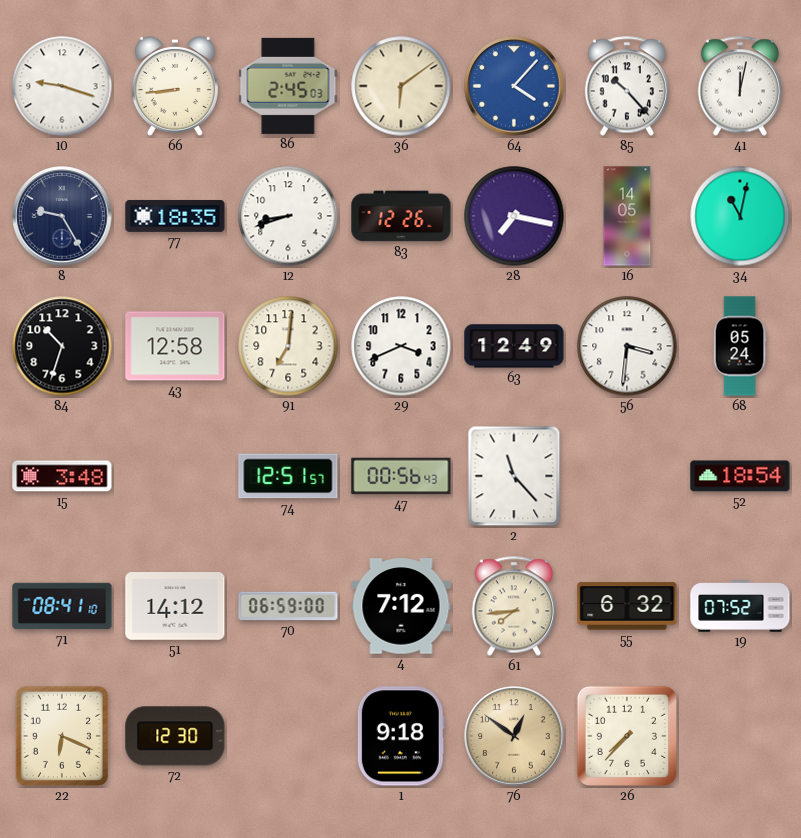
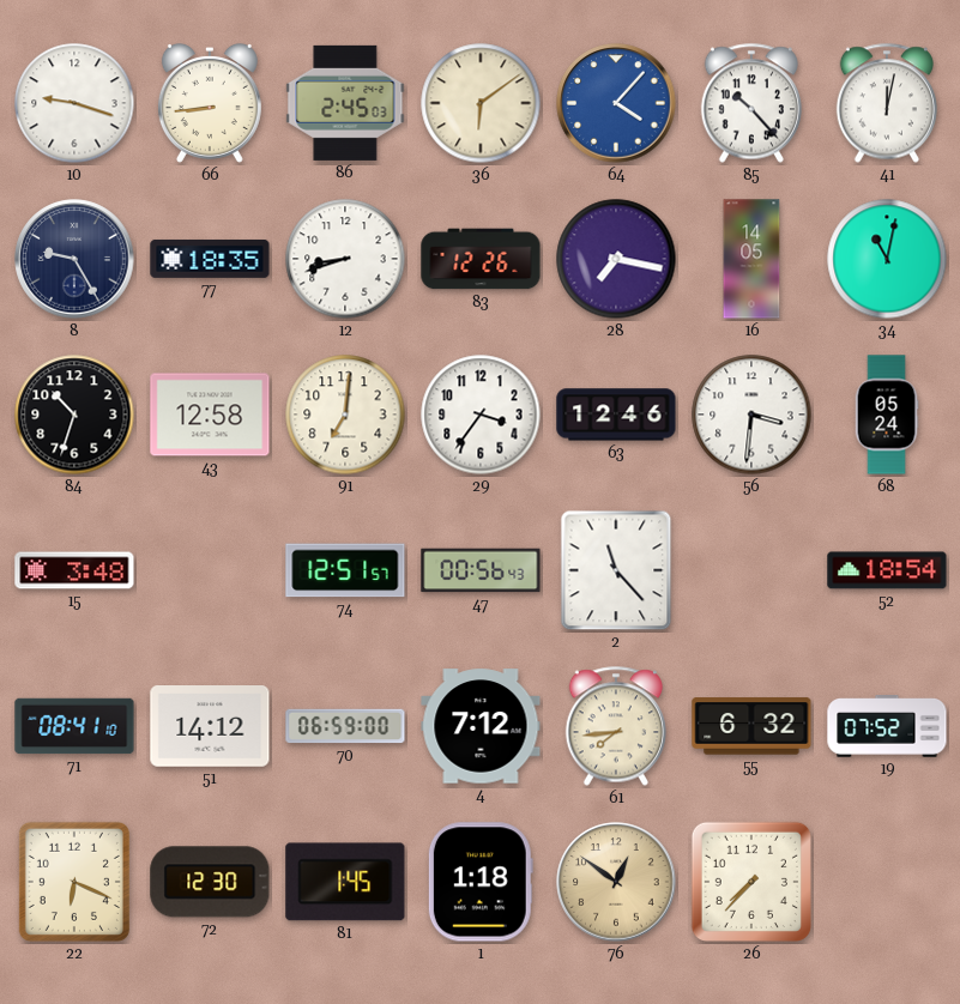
29: 3:41 -> 3:36 (481, 415)
63: 12:49 -> 12:46 (616, 415)
81: none -> 1:45 (345, 882)
1: 9:18 -> 1:18 (481, 882)
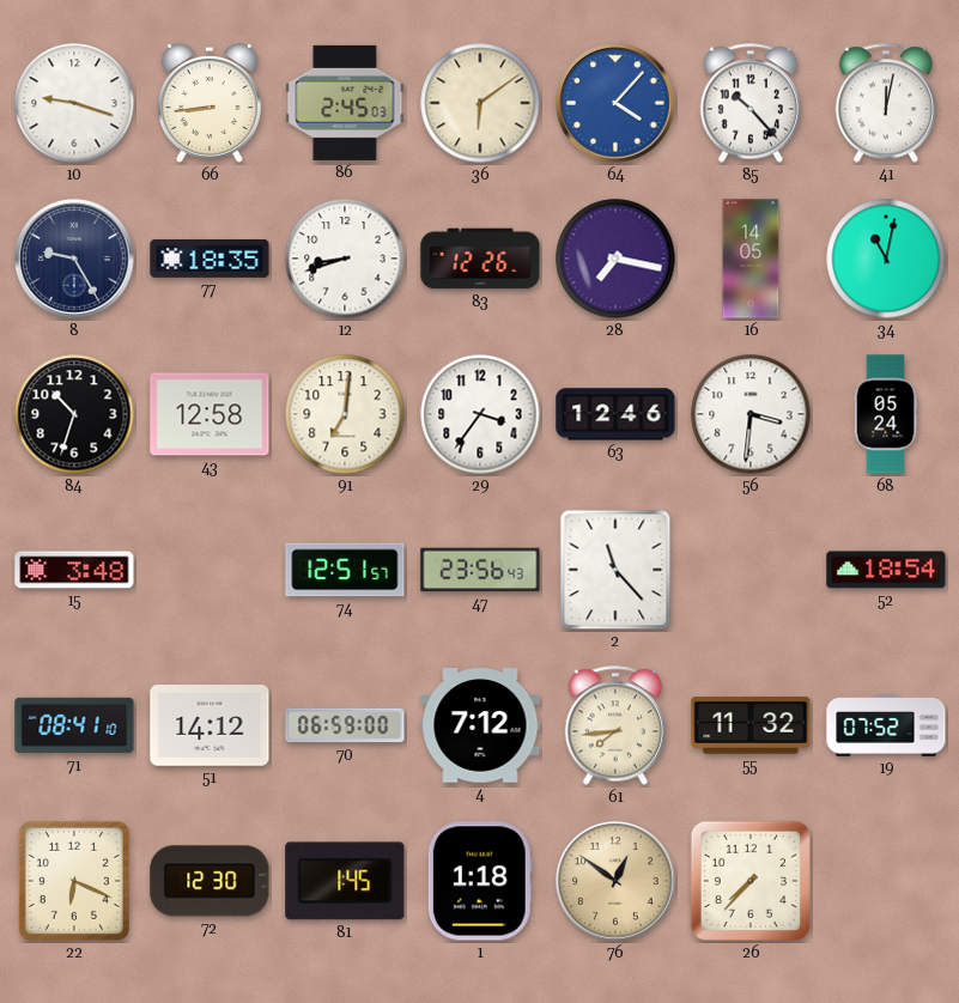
47: 00:56 -> 23:56 (480, 570)
55: 6:32 -> 11:32 (751, 725)
